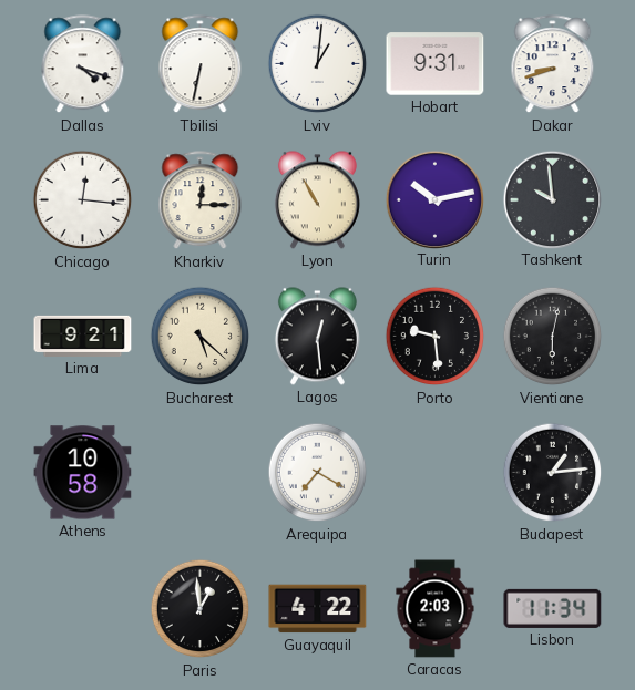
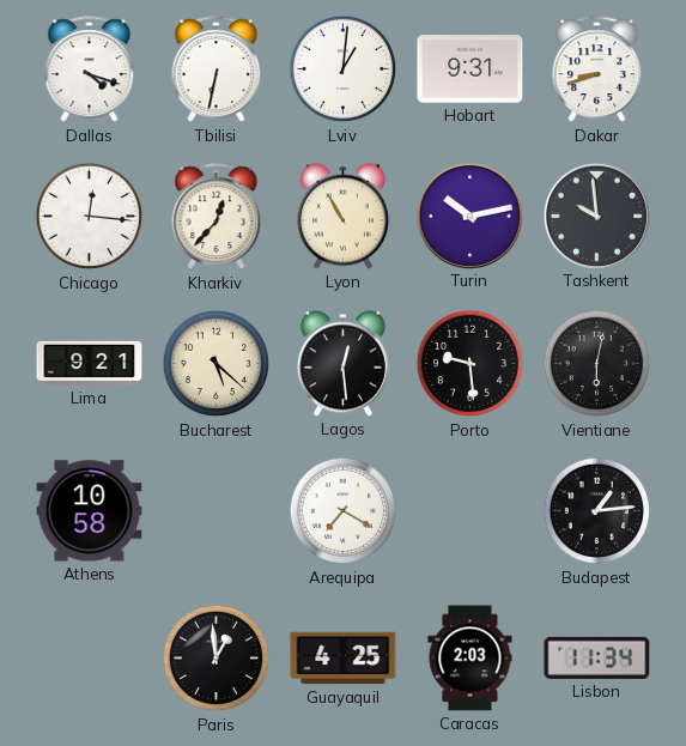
Kharkiv: 12:15 -> 12:37 (217, 217)
Guayaquil: 4:22 -> 4:25 (344, 659)
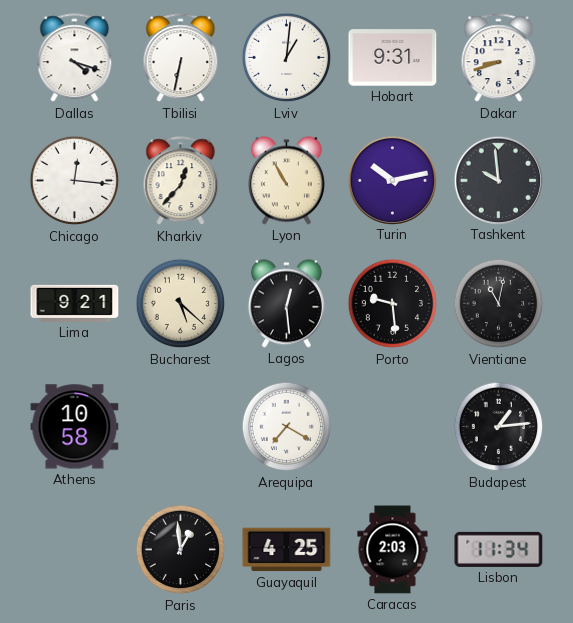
Vientiane: 6:02 -> 11:02 (499, 304)
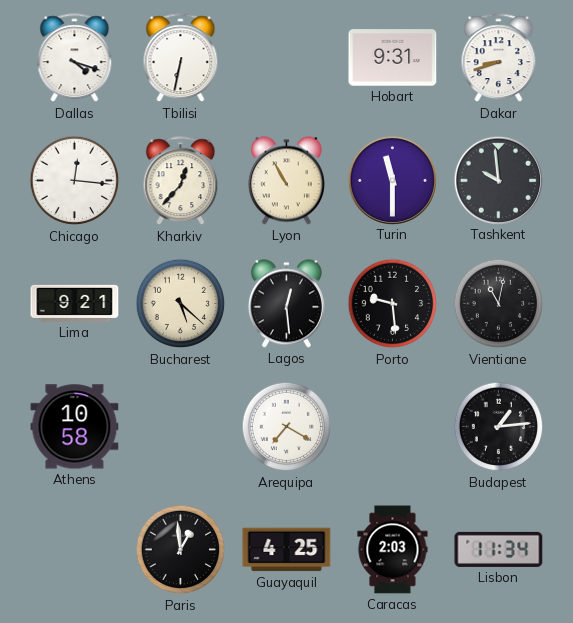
Lviv: 1:01 -> none (287, 58)
Turin: 10:13 -> 11:30 (392, 180)
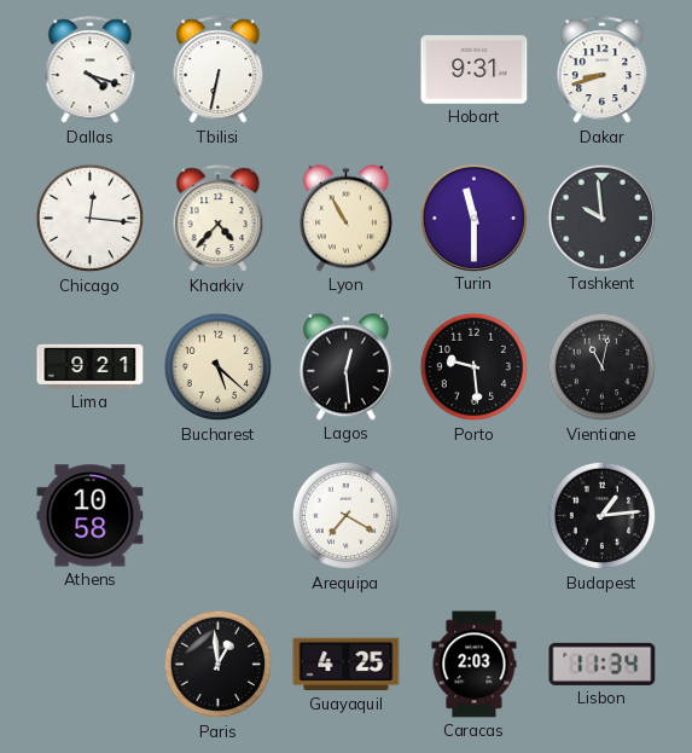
Kharkiv: 12:37 -> 4:37 (219, 219)
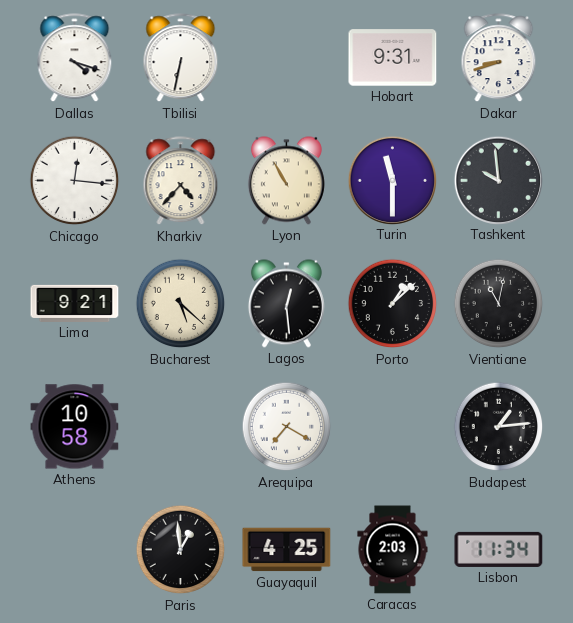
Porto: 9:29 -> 1:08 (393, 304)
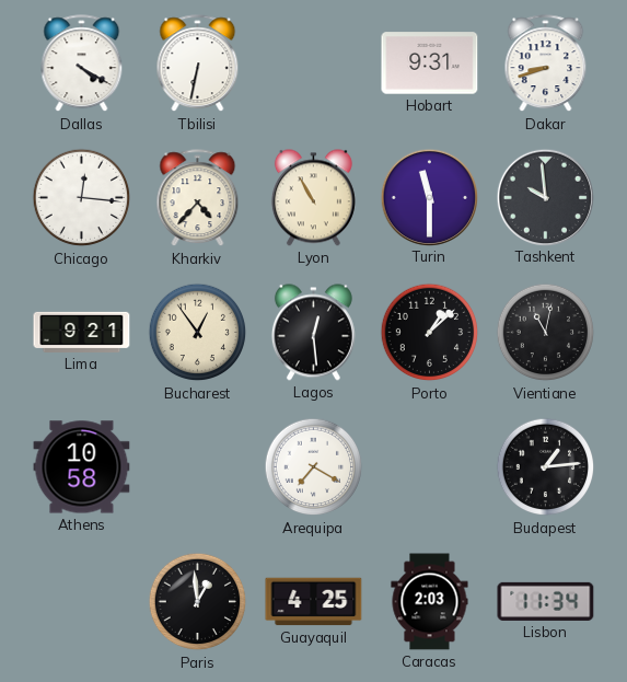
Dallas: 4:18 -> 4:20 (82, 63)
Bucharest: 5:22 -> 12:54 (198, 333)
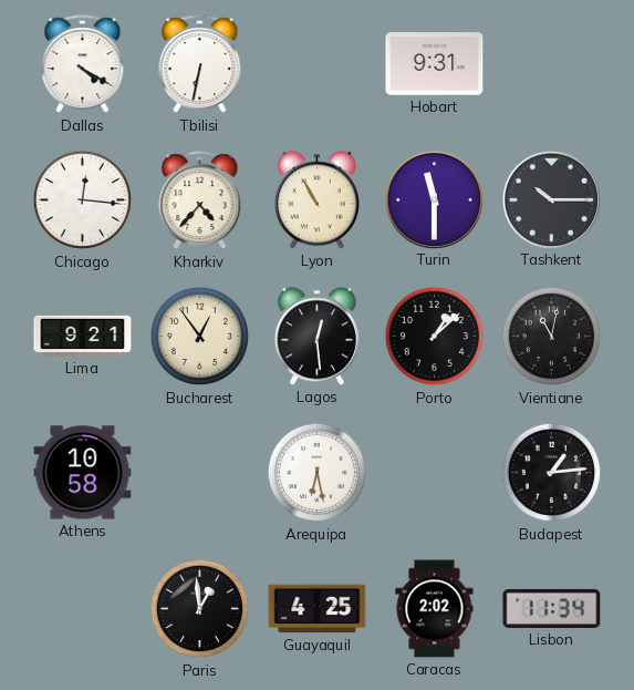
Dakar: 8:42 -> none (546, 63)
Tashkent: 9:59 -> 10:15 (551, 199)
Arequipa: 7:20 -> 6:28 (318, 473)
Caracas: 2:03 -> 2:02 (435, 609)
